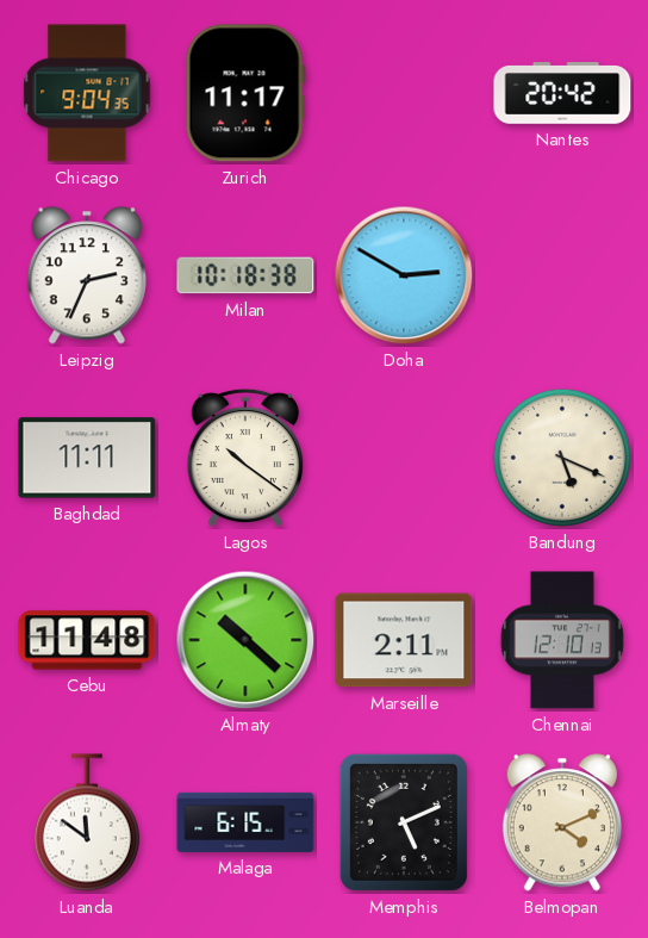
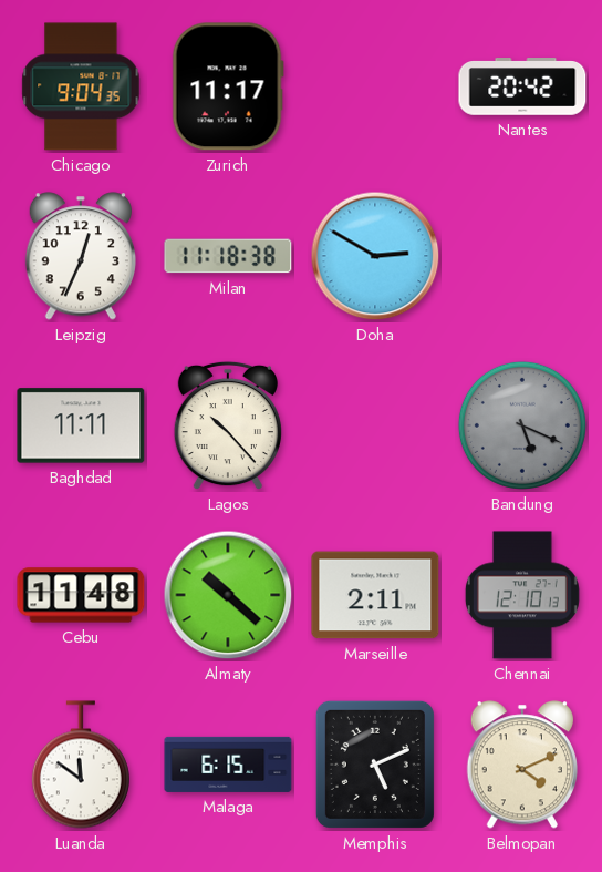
Leipzig: 2:34 -> 12:34 (80, 256)
Milan: 10:18 -> 11:18 (228, 256)
Lagos: 10:21 -> 10:23 (228, 425)
Bandung dial: cream -> grey (522, 425)
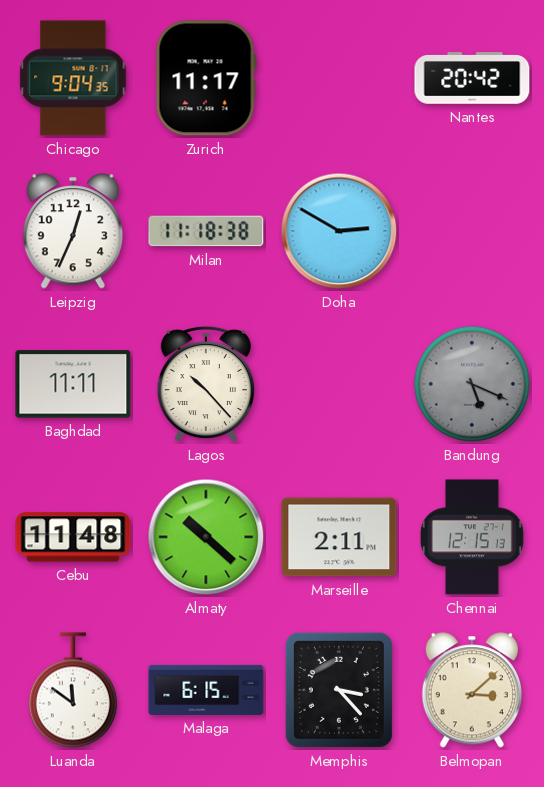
Chennai: 12:10 -> 12:15 (472, 537)
Memphis: 5:11 -> 3:23 (339, 690)
Belmopan: 4:11 -> 3:08 (471, 690)
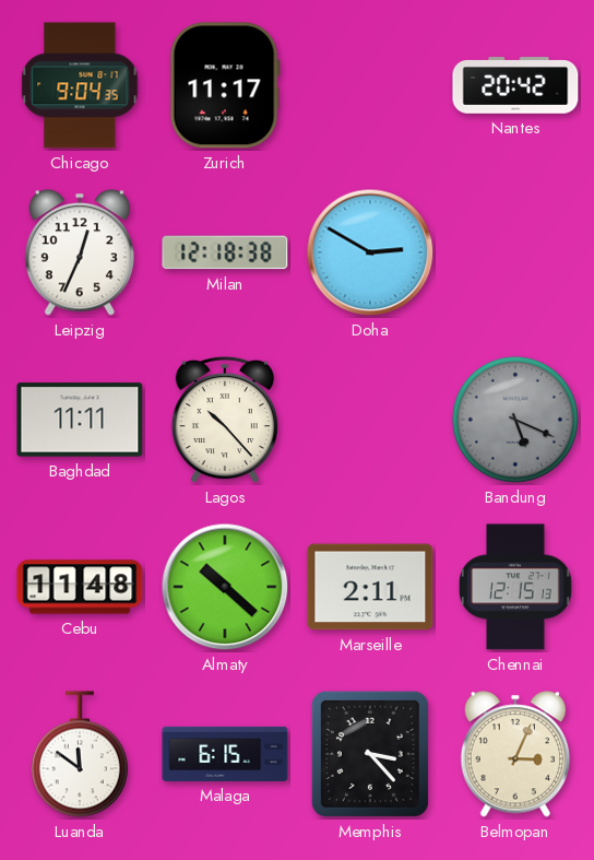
Milan: 11:18 -> 12:18 (225, 252)
Belmopan: 3:08 -> 3:04 (514, 754)
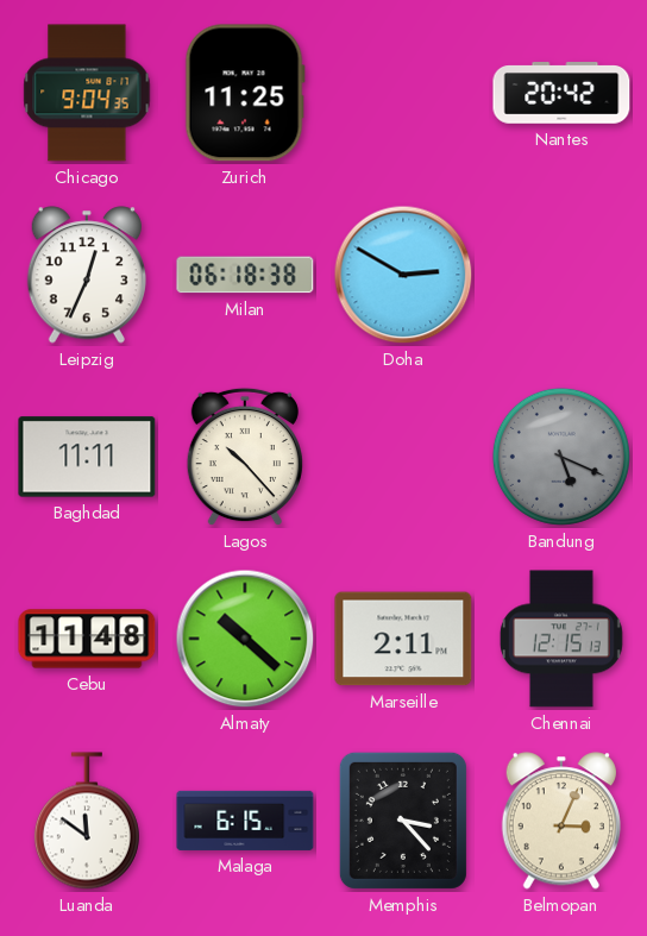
Zurich: 11:17 -> 11:25 (245, 93)
Milan: 12:18 -> 06:18 (245, 275)
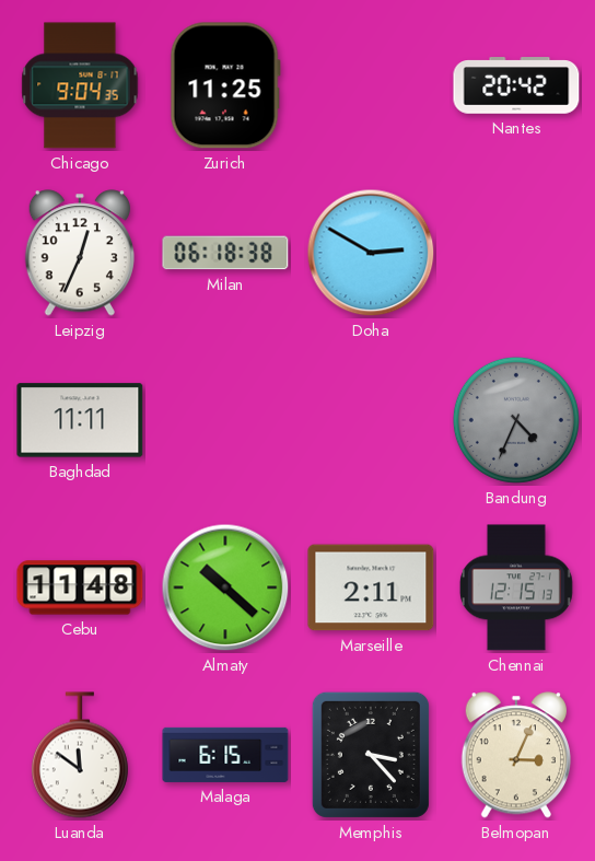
Lagos: 10:23 -> none (245, 457)
Bandung: 5:19 -> 4:34 (516, 420)
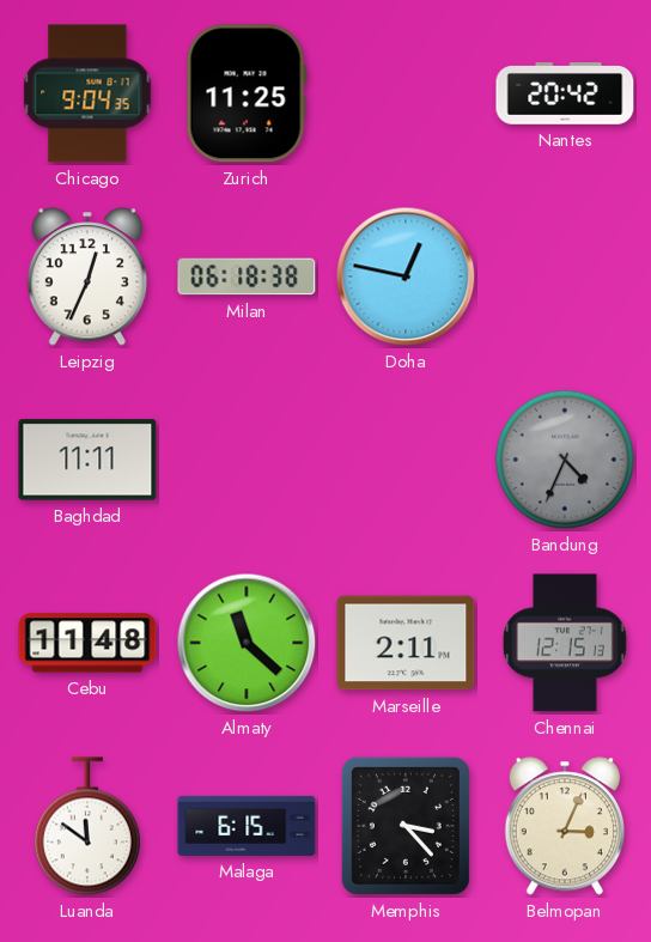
Doha: 2:50 -> 12:47 (406, 276)
Almaty: 10:22 -> 11:22 (247, 643)
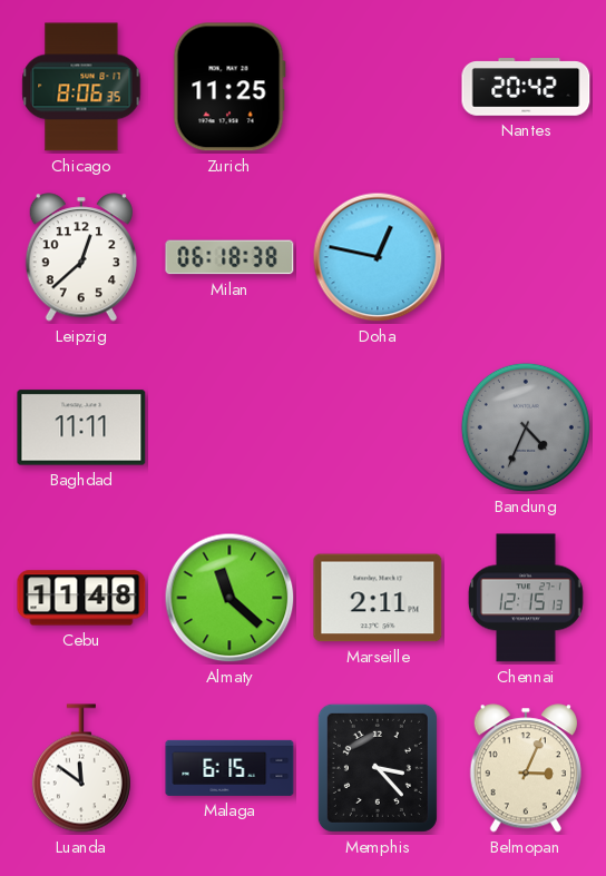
Chicago: 9:04 -> 8:06 (81, 87)
Leipzig: 12:34 -> 12:38 (80, 257)
